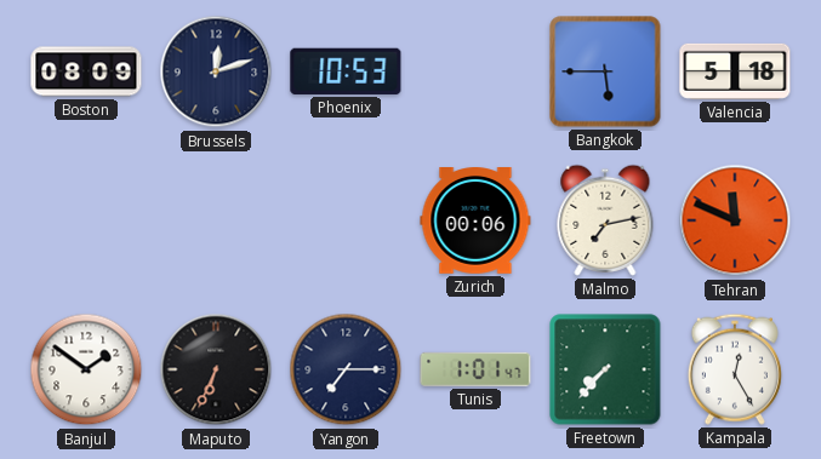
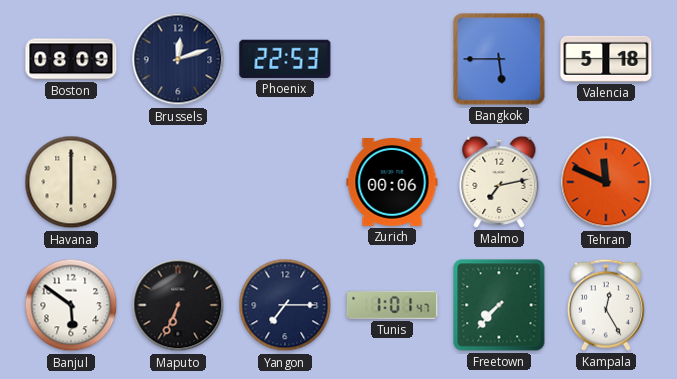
Phoenix: 10:53 -> 22:53 (285, 59)
Havana: none -> 6:00 (71, 182)
Banjul: 1:51 -> 5:51 (71, 305)
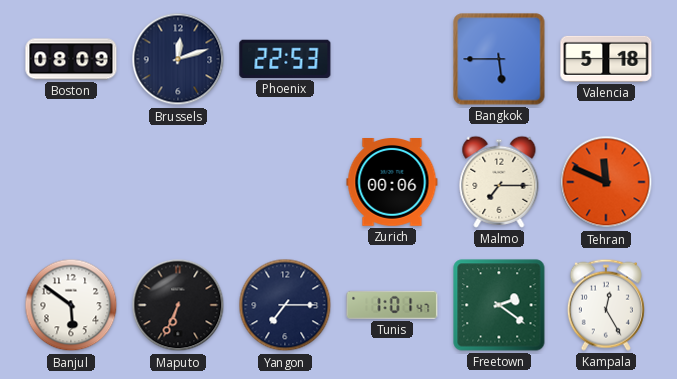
Havana: 6:00 -> none (71, 182)
Malmo: 7:13 -> 7:15 (499, 182)
Freetown: 7:37 -> 2:21 (499, 305)
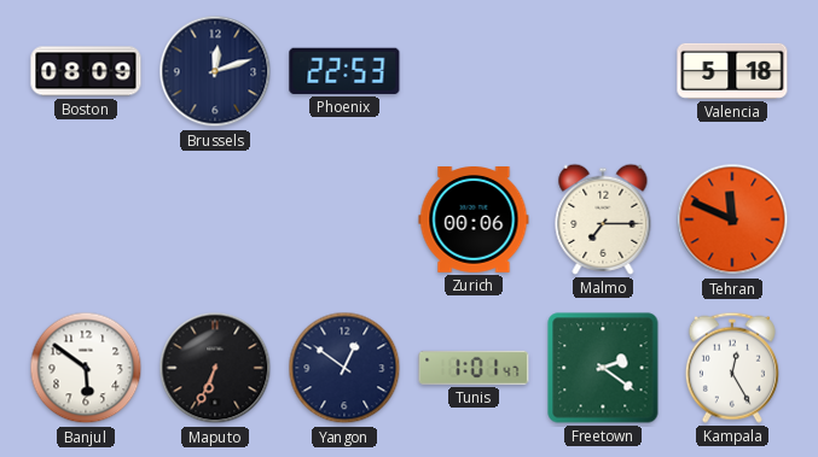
Bangkok: 5:45 -> none (499, 59)
Yangon: 7:15 -> 12:51 (344, 368)
